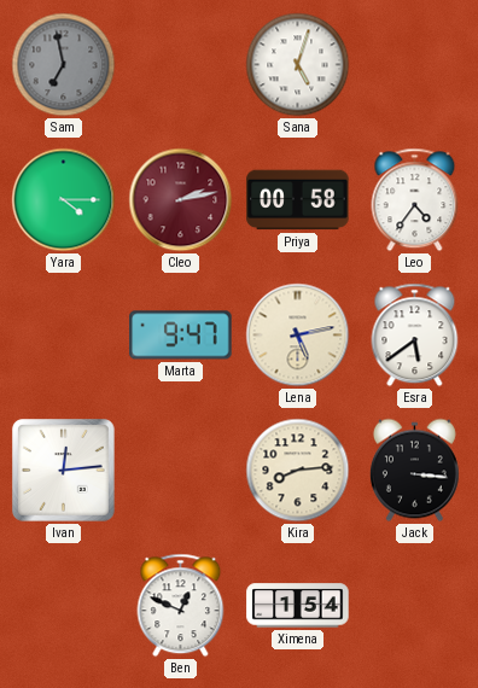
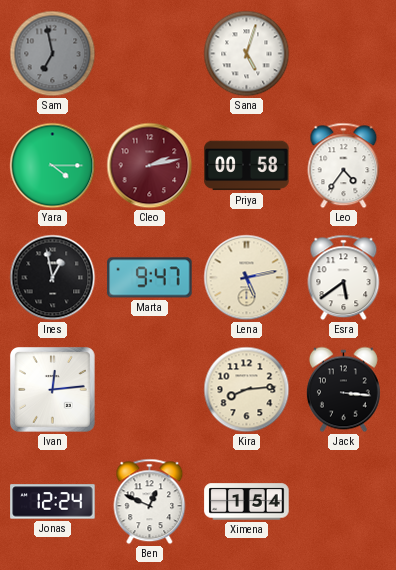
Ines: none -> 12:58 (53, 278)
Jonas: none -> 12:24 (53, 502)
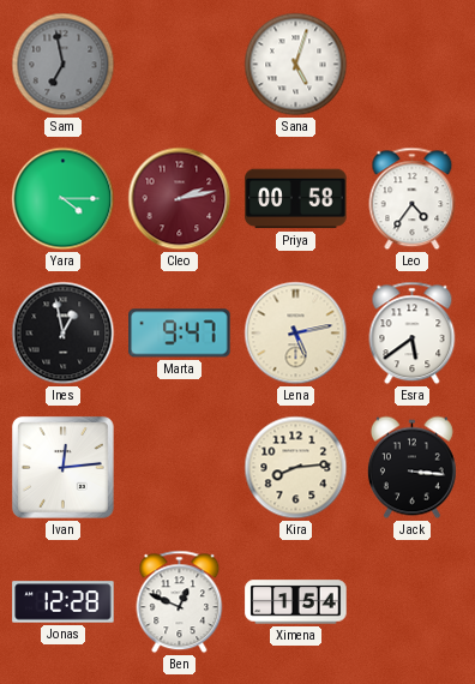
Jonas: 12:24 -> 12:28 (64, 602)
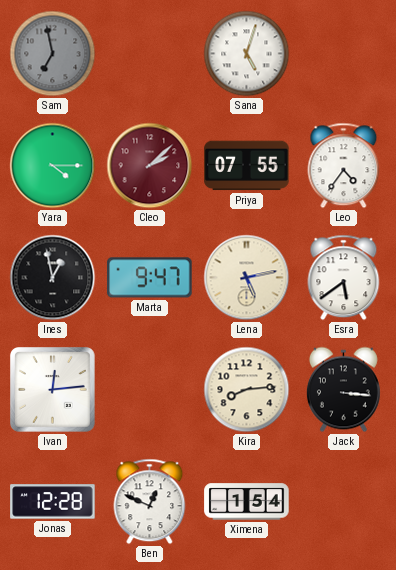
Cleo: 2:13 -> 2:08 (150, 166)
Priya: 00:58 -> 07:55 (247, 166)
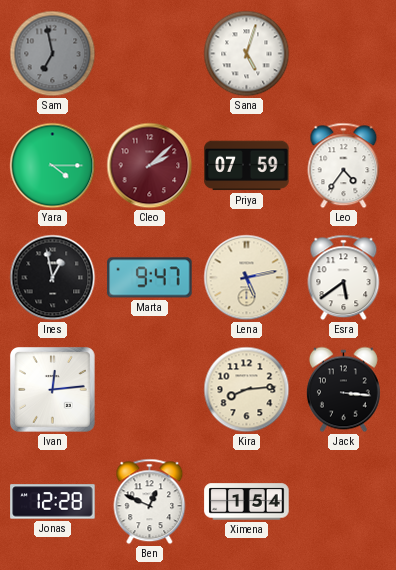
Priya: 07:55 -> 07:59 (247, 166)
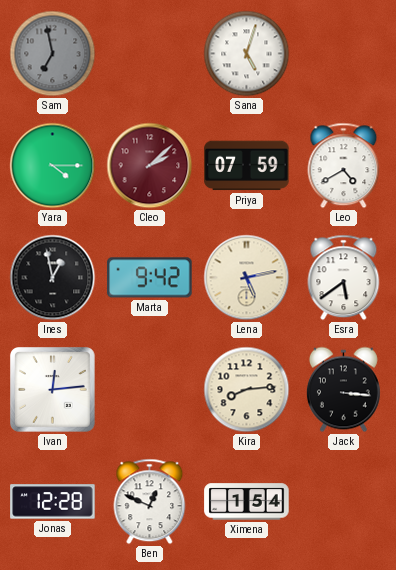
Leo: 4:36 -> 4:40 (344, 166)
Marta: 9:47 -> 9:42 (150, 278)
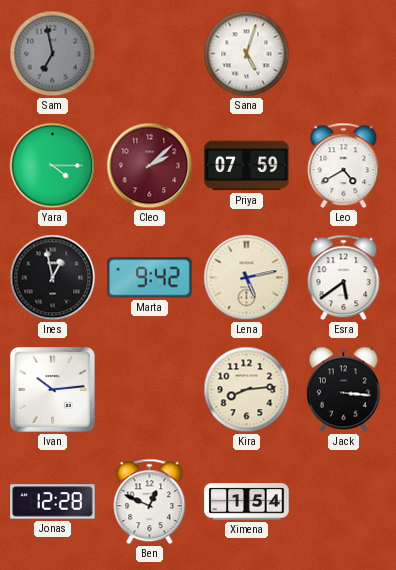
Ivan: 12:14 -> 10:14 (53, 390)
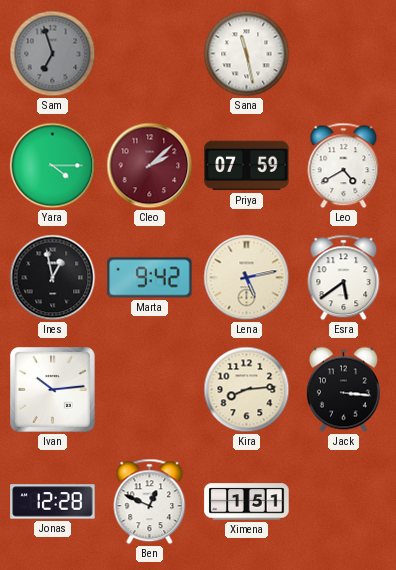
Sam: 6:58 -> 6:57 (53, 54)
Sana: 5:03 -> 11:28 (247, 54)
Ximena: 1:54 -> 1:51 (247, 502)
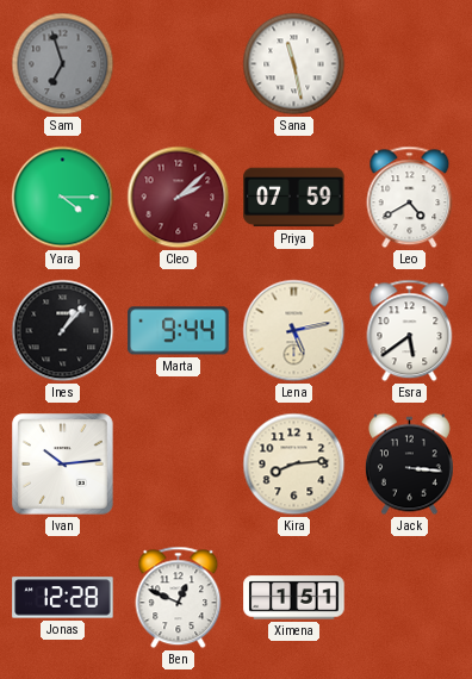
Ines: 12:58 -> 1:07 (63, 331)
Marta: 9:42 -> 9:44 (179, 331)
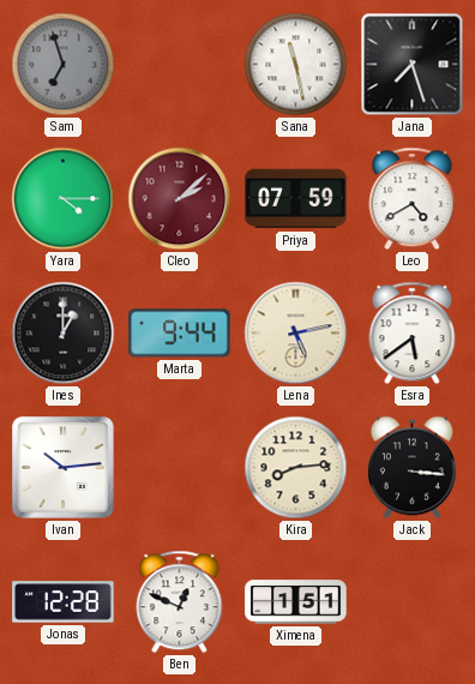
Jana: none -> 7:27 (413, 65)
Ines: 1:07 -> 1:00 (64, 334)
